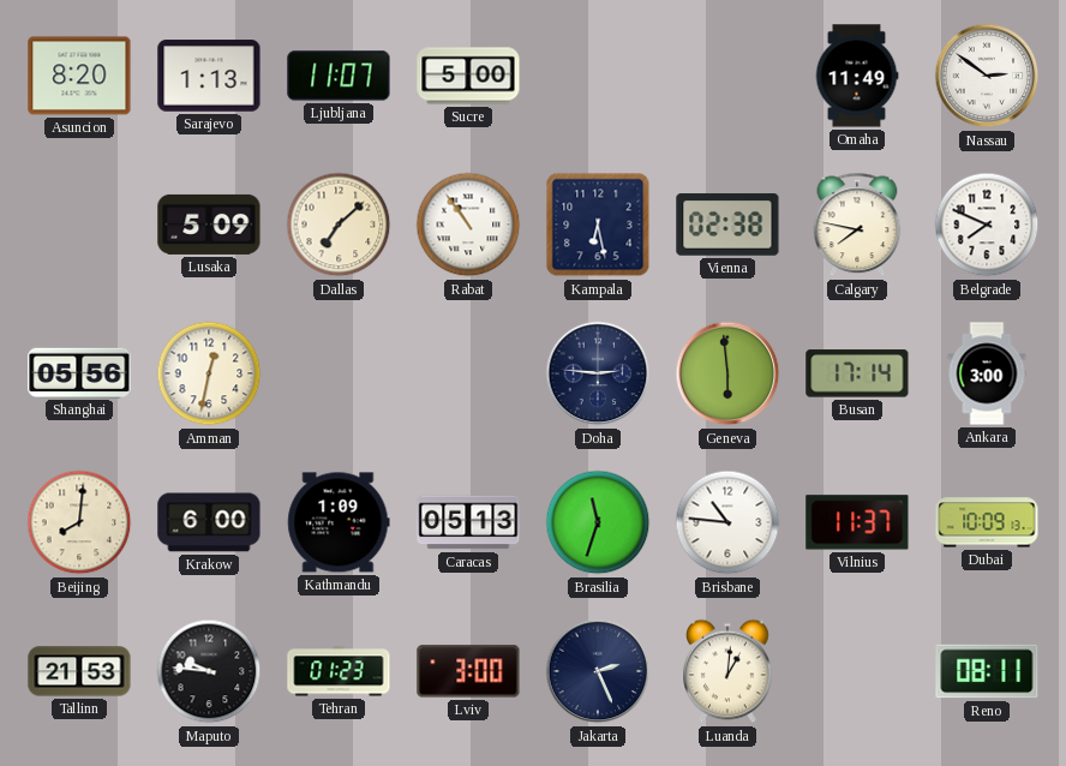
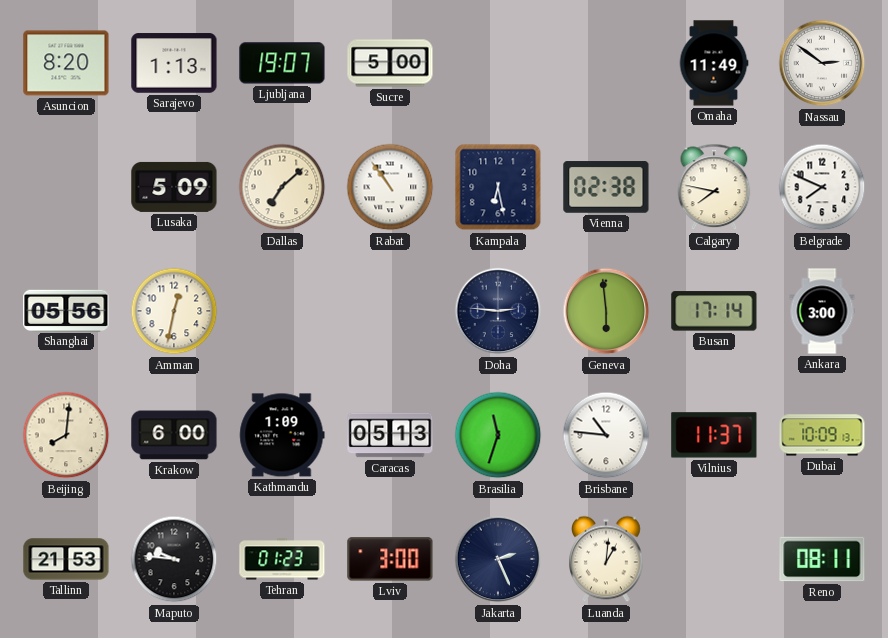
Ljubljana: 11:07 -> 19:07 (282, 63)
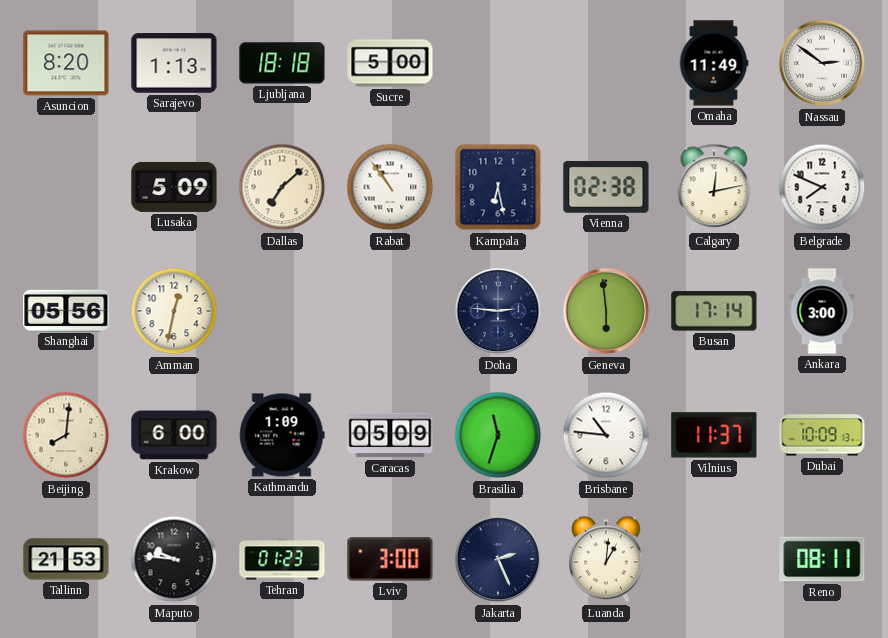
Ljubljana: 19:07 -> 18:18 (282, 63)
Calgary: 7:47 -> 12:13 (714, 187)
Caracas: 05:13 -> 05:09 (390, 435)
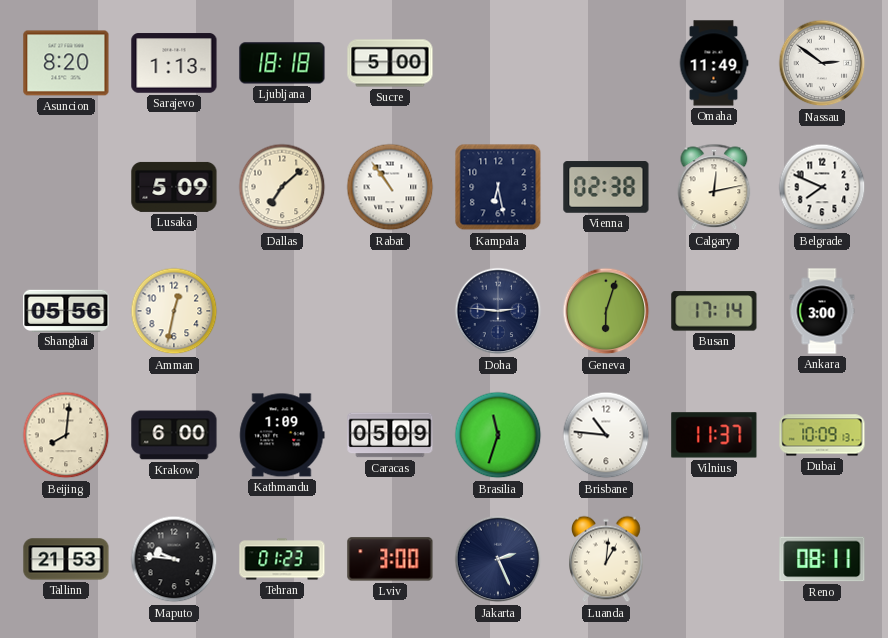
Geneva: 5:59 -> 6:03 (606, 311)
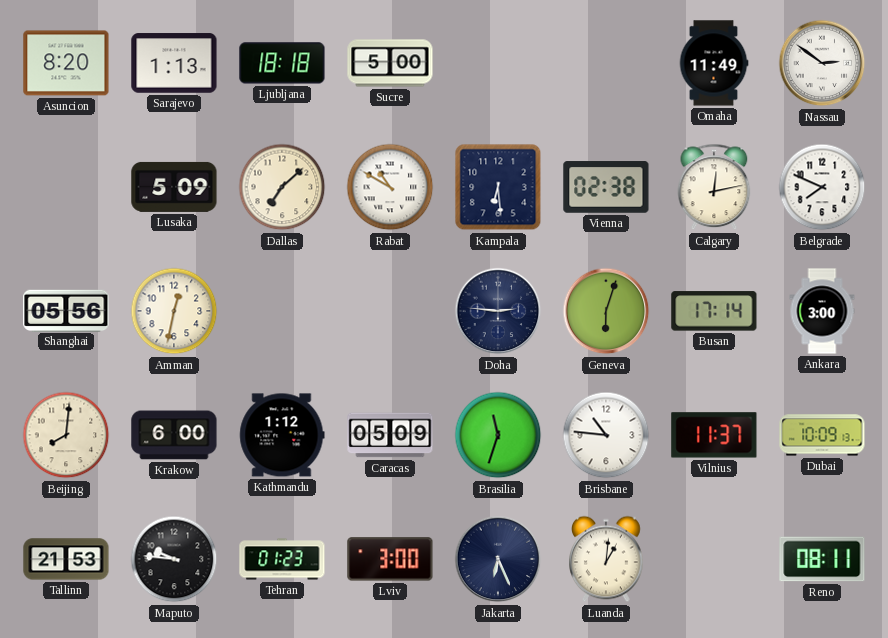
Rabat: 10:54 -> 10:50 (390, 187)
Kampala: 6:28 -> 6:29 (498, 187)
Kathmandu: 1:09 -> 1:12 (282, 435)
Jakarta: 2:26 -> 6:26 (498, 559)
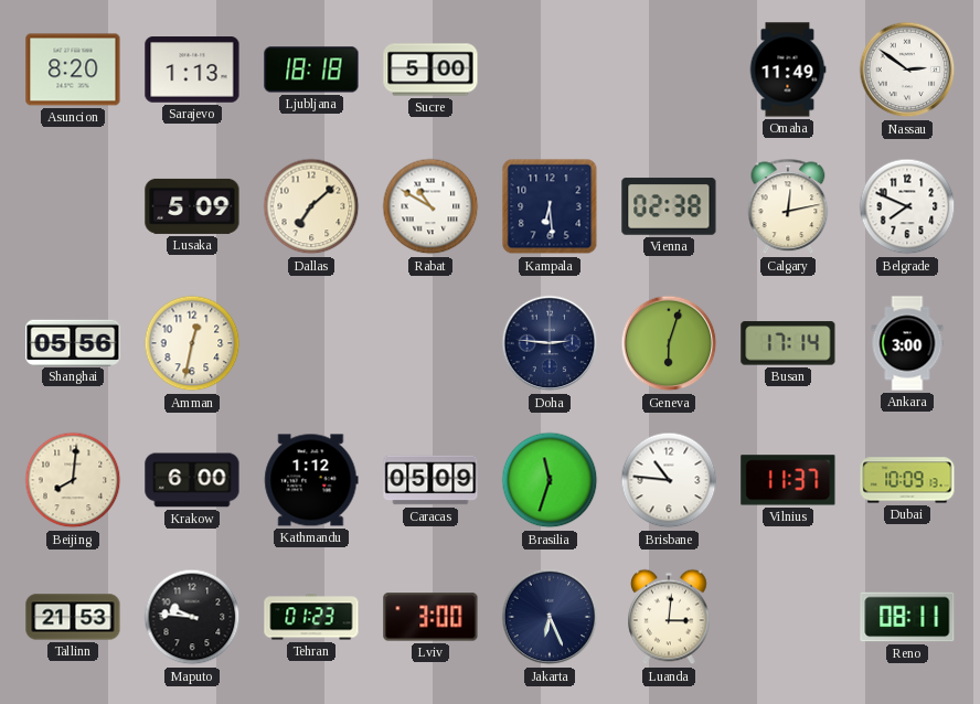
Luanda: 1:01 -> 3:01 (669, 617)
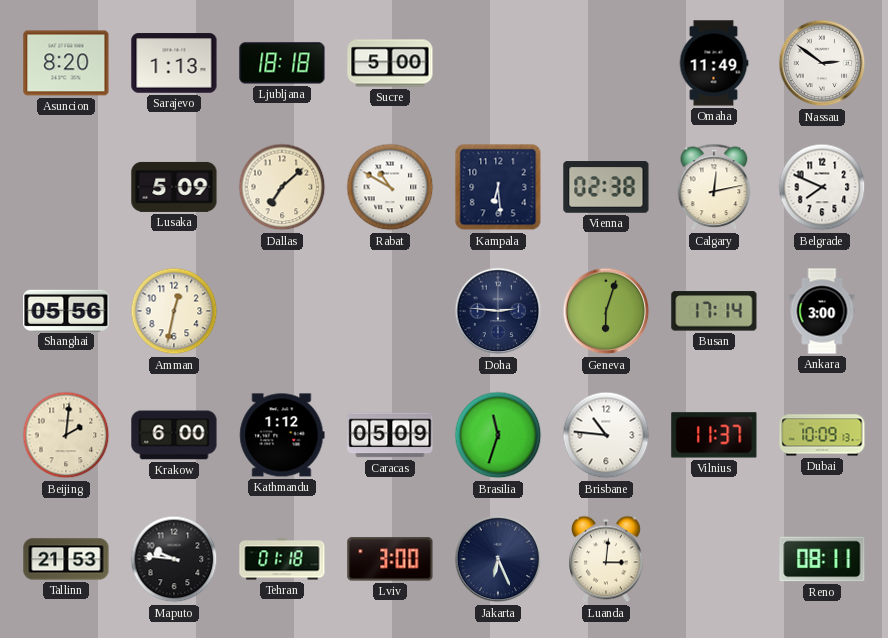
Beijing: 8:01 -> 2:01 (66, 435)
Tehran: 01:23 -> 01:18 (282, 559)
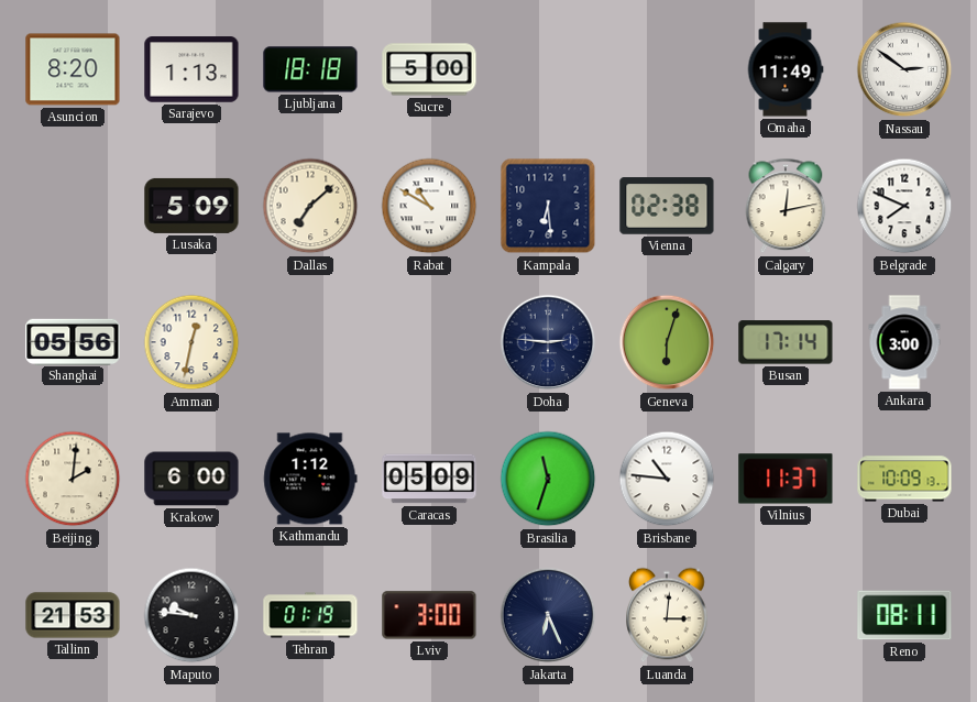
Tehran: 01:18 -> 01:19 (310, 615)
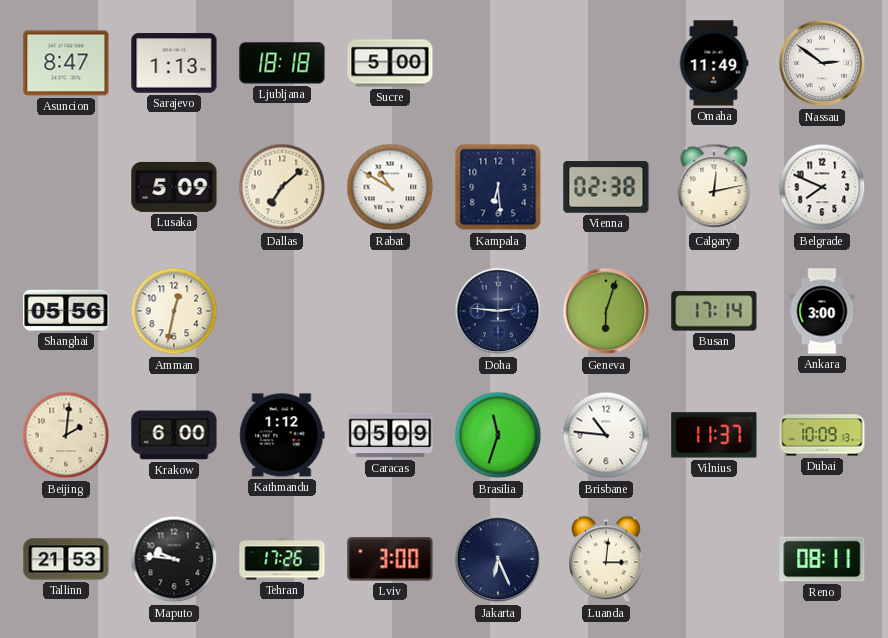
Asuncion: 8:20 -> 8:47 (66, 63)
Tehran: 01:19 -> 17:26 (282, 559)
